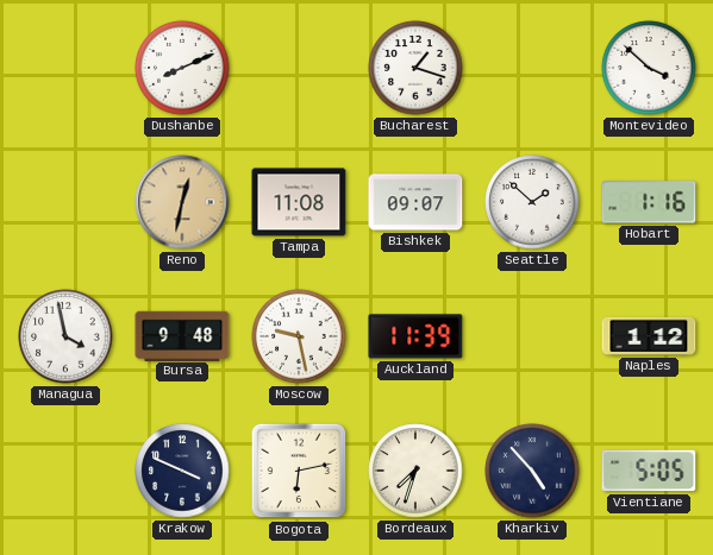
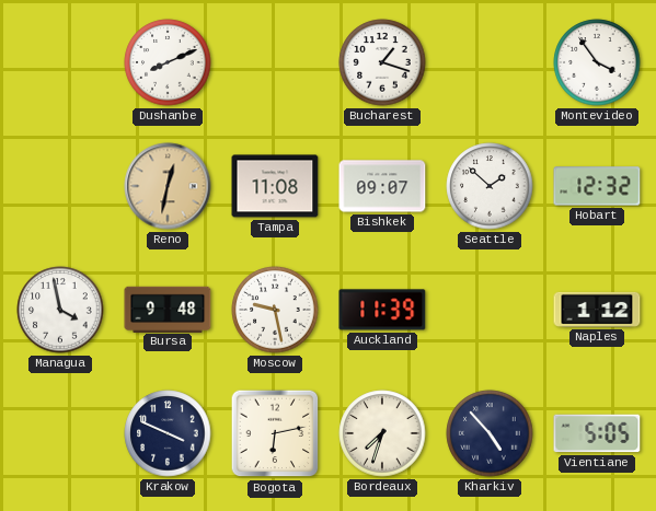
Montevideo: 3:52 -> 3:54 (597, 62)
Hobart: 1:16 -> 12:32 (597, 186)
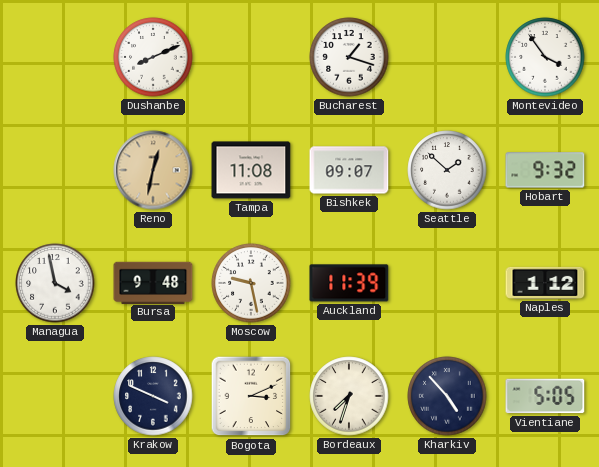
Hobart: 12:32 -> 9:32 (545, 170)
Bogota: 6:13 -> 3:11 (251, 396)
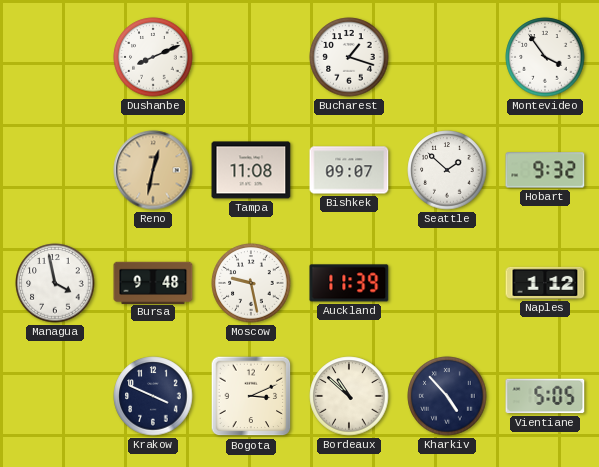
Bordeaux: 7:33 -> 10:52 (349, 396)
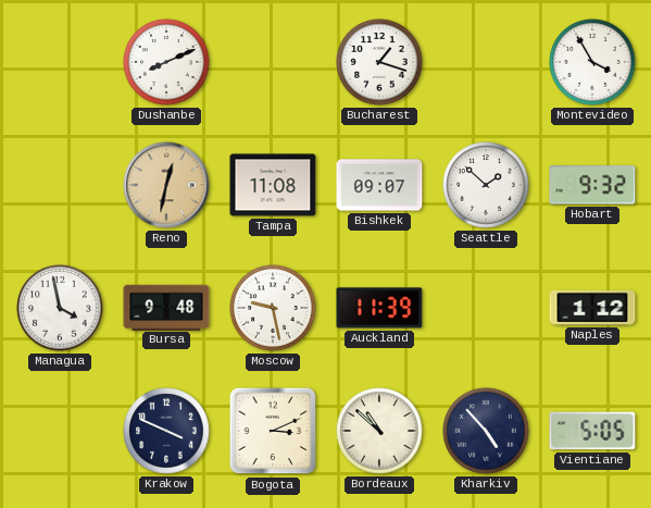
Montevideo: 3:54 -> 3:55 (592, 62)
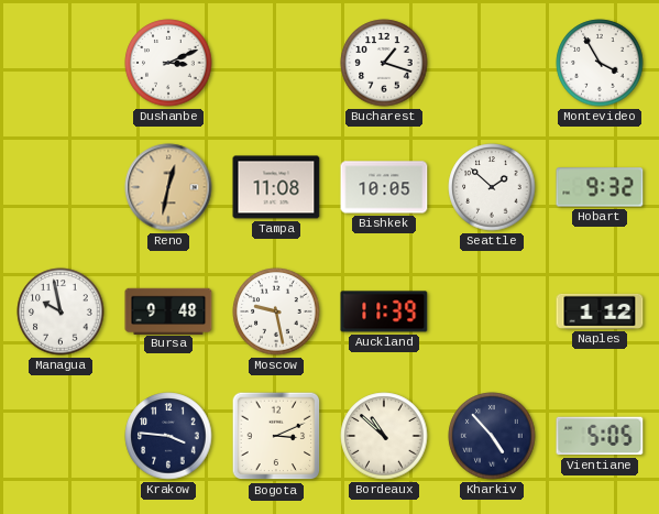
Dushanbe: 8:11 -> 3:11 (168, 63)
Bishkek: 09:07 -> 10:05 (384, 187)
Managua: 3:58 -> 9:58 (61, 311)
Krakow: 3:49 -> 3:46 (168, 436)
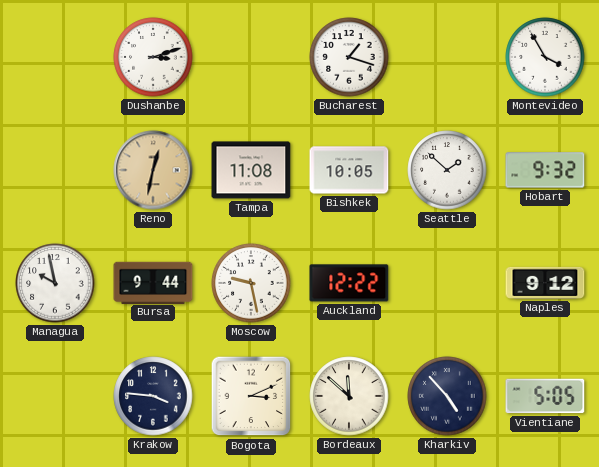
Dushanbe: 3:11 -> 3:12 (153, 57)
Bursa: 9:48 -> 9:44 (153, 282)
Auckland: 11:39 -> 12:22 (349, 283)
Naples: 1:12 -> 9:12 (545, 283)
Bordeaux: 10:52 -> 11:52 (349, 396)
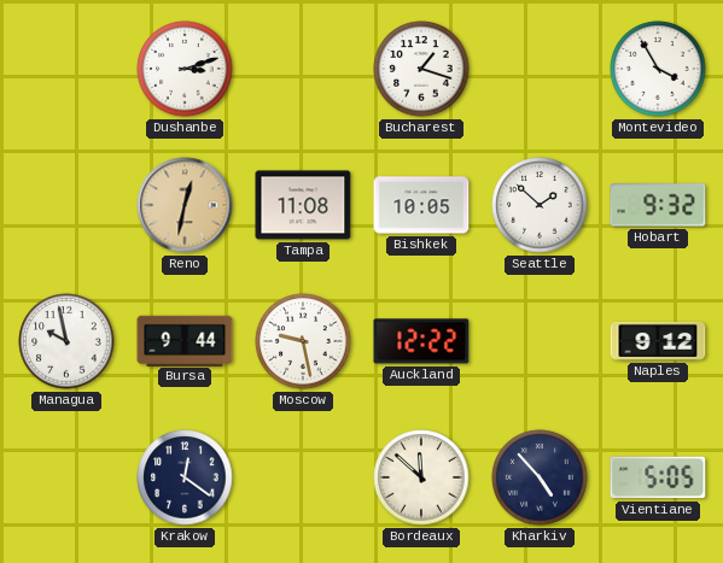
Krakow: 3:46 -> 12:21 (185, 477)
Bogota: 3:11 -> none (251, 396)
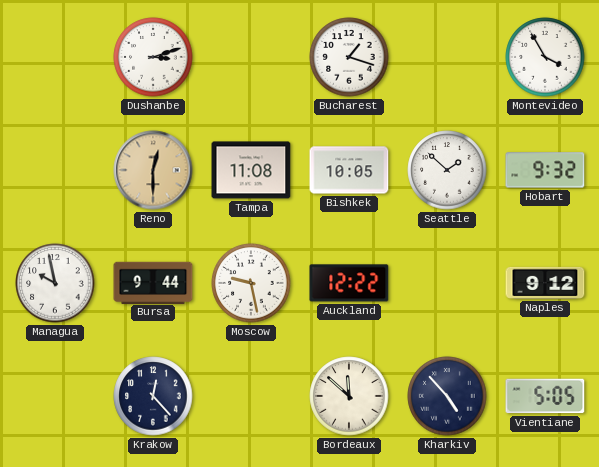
Reno: 12:32 -> 12:30 (153, 170)
Krakow: 12:21 -> 12:23 (153, 396)
